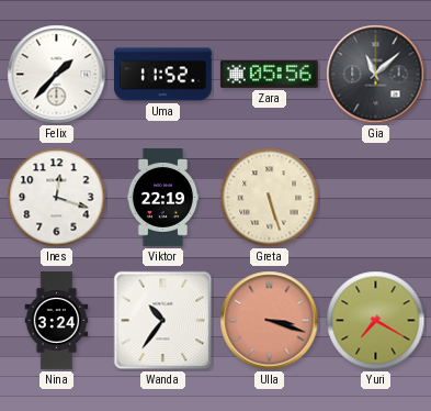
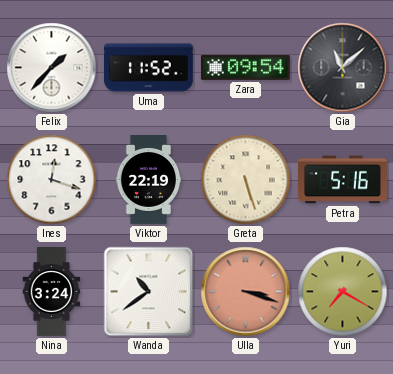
Zara: 05:56 -> 09:54 (245, 67)
Petra: none -> 5:16 (342, 180)
Wanda: 10:36 -> 10:39 (149, 292)
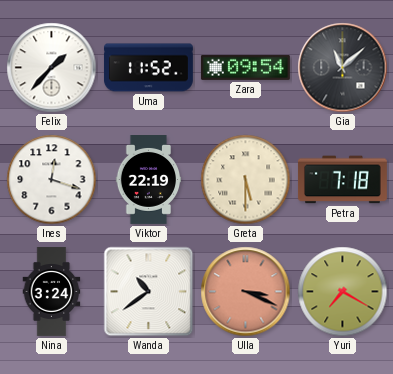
Greta: 5:27 -> 5:30 (246, 180)
Petra: 5:16 -> 7:18 (342, 180)
Ulla: 3:18 -> 3:19 (246, 292)
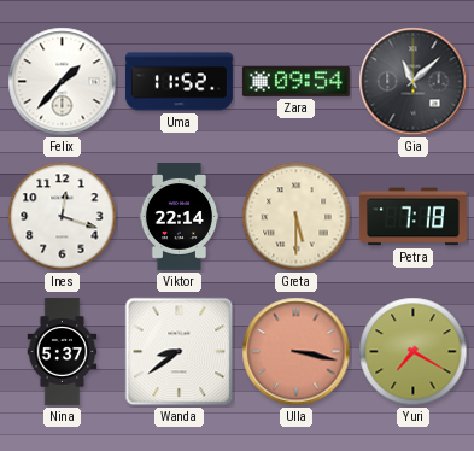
Viktor: 22:19 -> 22:14 (180, 217)
Nina: 3:24 -> 5:37 (63, 352)
Wanda: 10:39 -> 8:39 (180, 352)
Ulla: 3:19 -> 3:17 (297, 352)
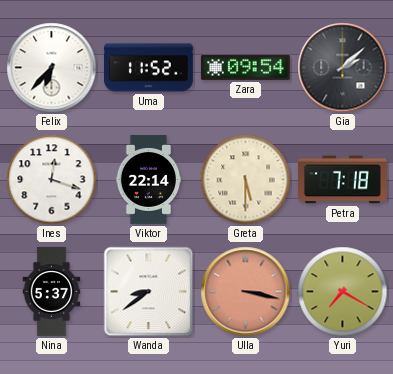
Felix: 1:37 -> 6:37 (52, 68)
Gia: 11:08 -> 2:08 (343, 68)
